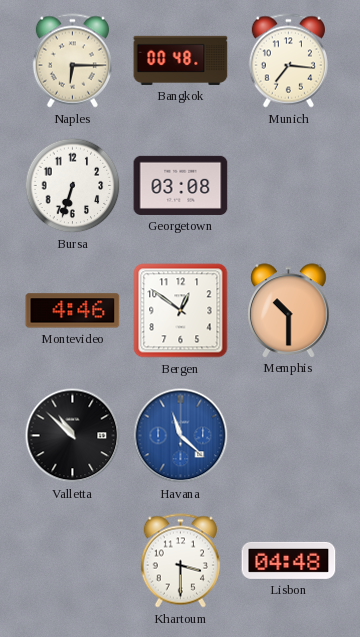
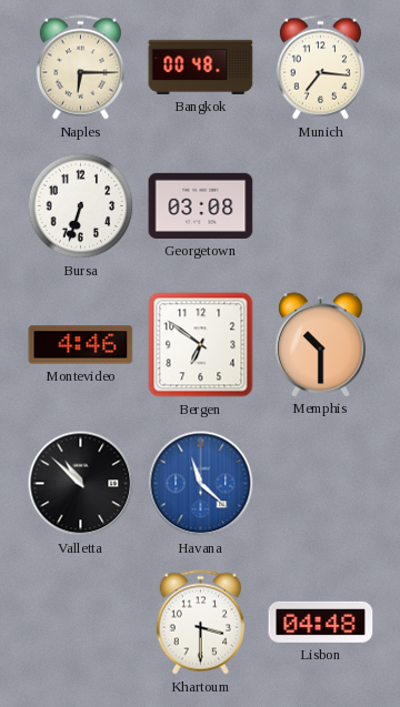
Bergen: 12:51 -> 6:51 (201, 345)
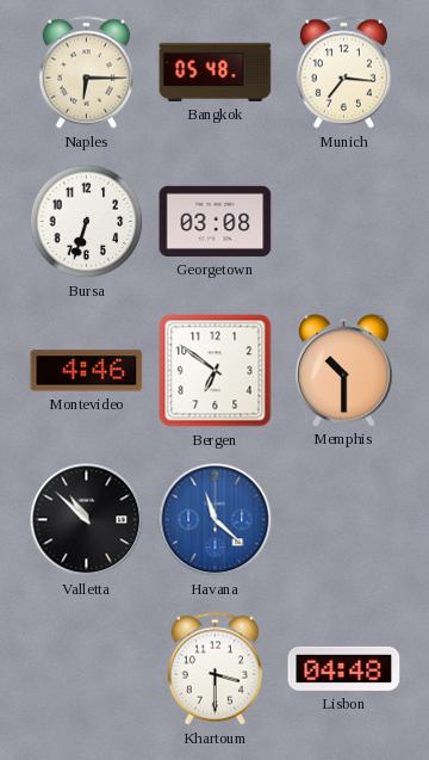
Bangkok: 00:48 -> 05:48 (216, 72)
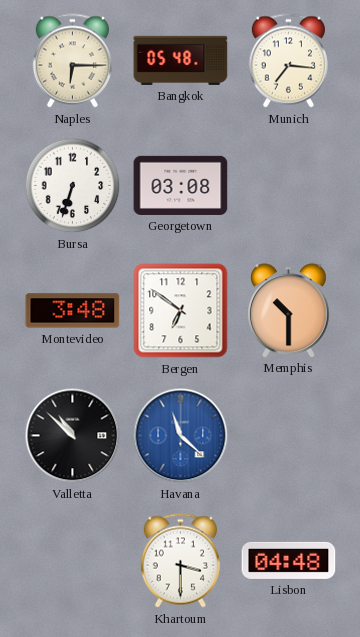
Montevideo: 4:46 -> 3:48 (73, 311)
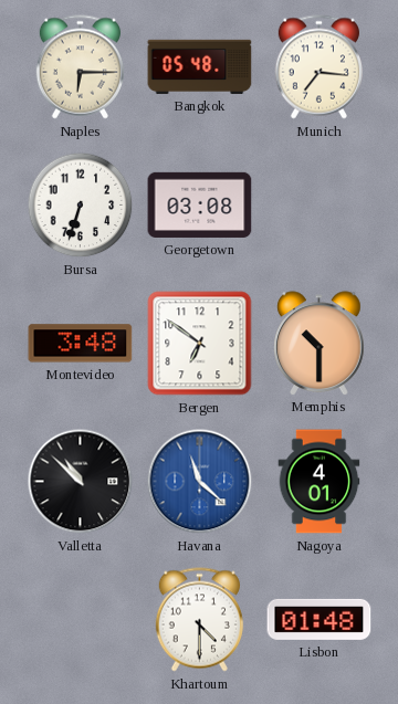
Nagoya: none -> 4:01 (320, 482)
Khartoum: 3:30 -> 4:30 (199, 620)
Lisbon: 04:48 -> 01:48 (320, 619)
